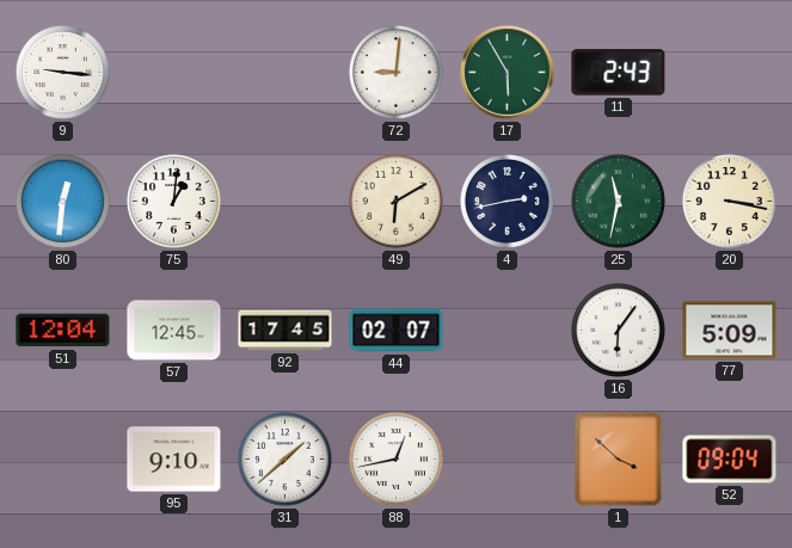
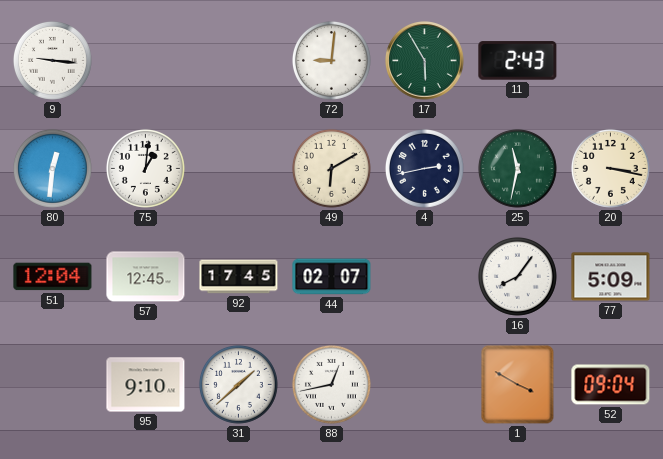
16: 6:06 -> 8:06 (517, 276)
1: 3:52 -> 3:50 (518, 385)
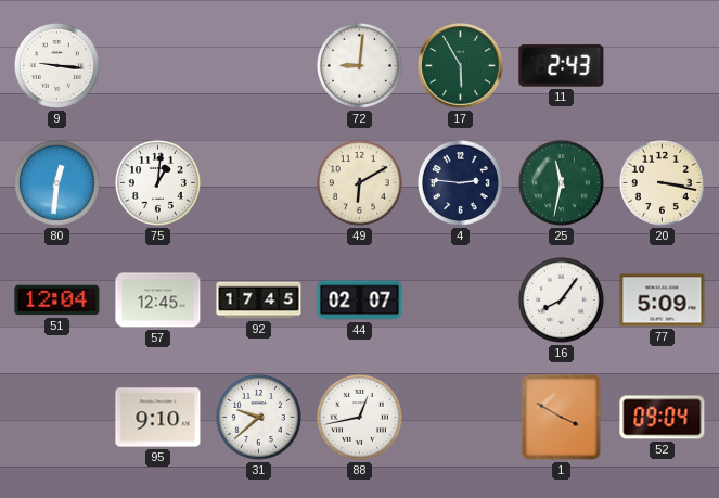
4: 2:43 -> 2:46 (460, 182)
31: 1:38 -> 9:38 (258, 417)
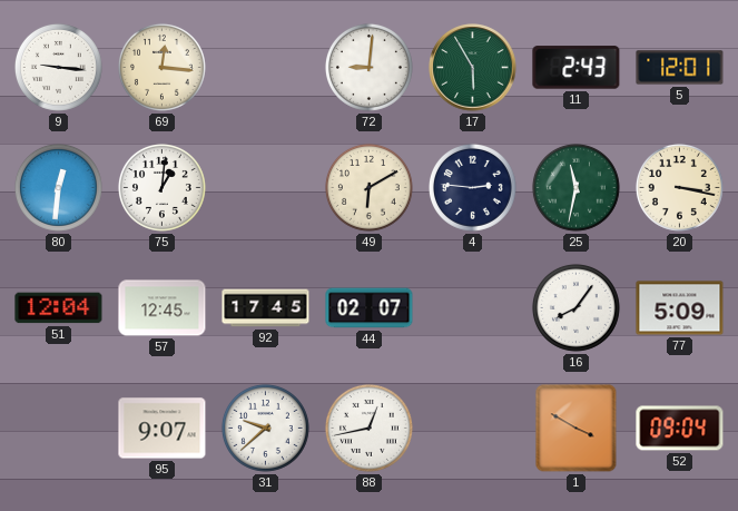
69: none -> 12:16 (161, 67)
5: none -> 12:01 (680, 68)
95: 9:10 -> 9:07 (163, 429)
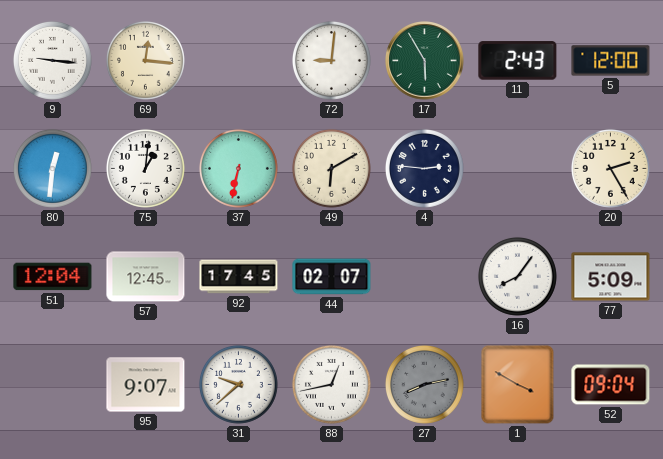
5: 12:01 -> 12:00 (611, 61)
37: none -> 6:32 (238, 168)
25: 11:32 -> none (575, 187)
20: 3:17 -> 2:25 (610, 168)
27: none -> 8:13 (424, 384)
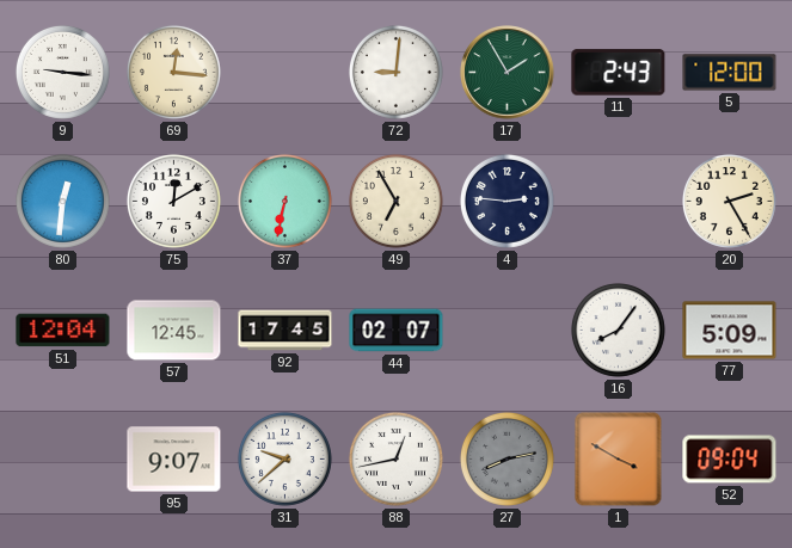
17: 5:55 -> 1:55 (508, 73)
75: 1:01 -> 12:10 (173, 201)
49: 6:10 -> 6:55 (395, 201)
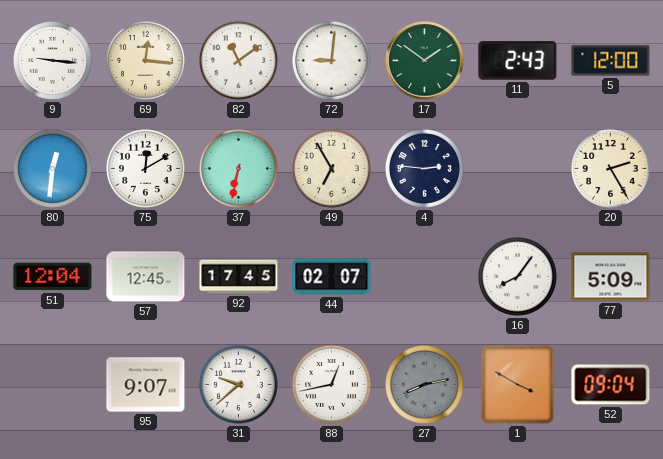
82: none -> 11:09 (238, 60)
17: 1:55 -> 1:51 (425, 61)
